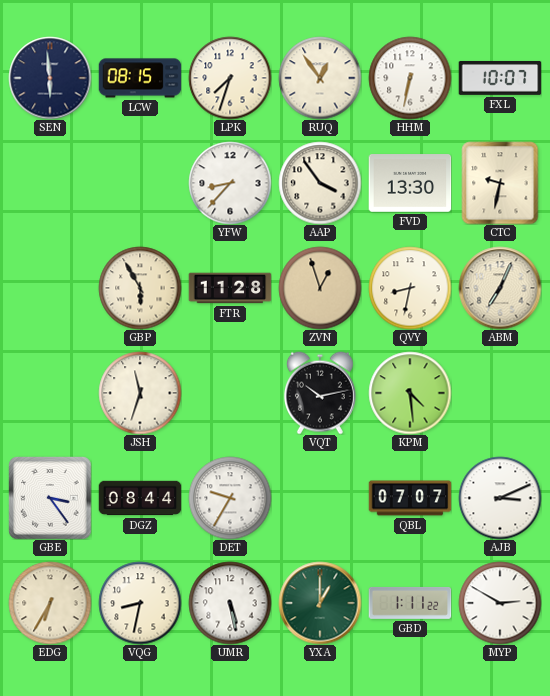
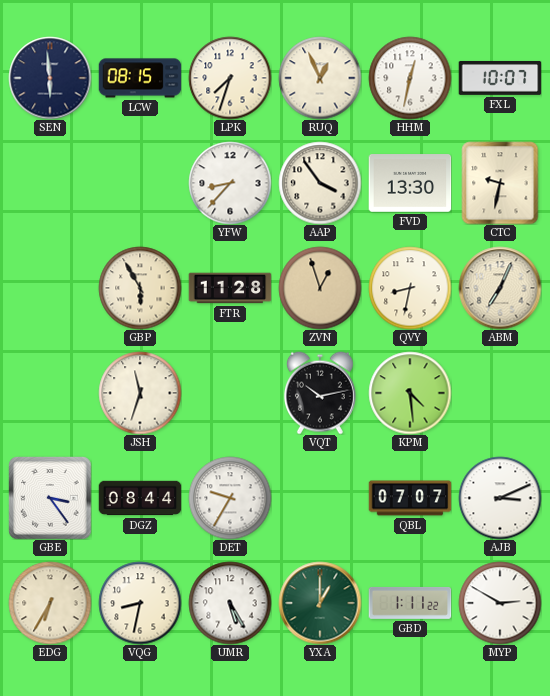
RUQ: 12:54 -> 12:56 (320, 78)
HHM: 6:32 -> 12:32 (410, 78)
UMR: 5:28 -> 5:25 (230, 603)
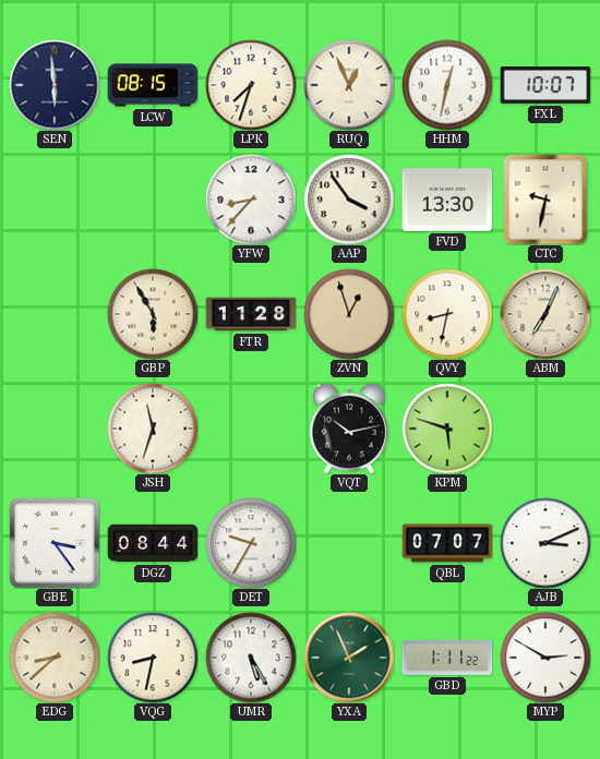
KPM: 4:29 -> 5:48 (447, 429)
EDG: 6:35 -> 8:38 (55, 658)
YXA: 1:00 -> 1:56 (349, 658)
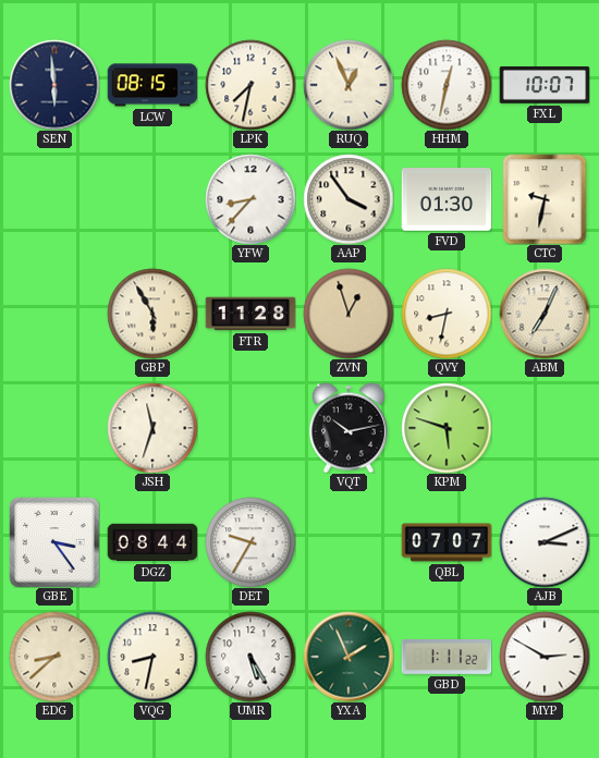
LPK: 7:33 -> 7:32 (250, 85)
FVD: 13:30 -> 01:30 (447, 199)
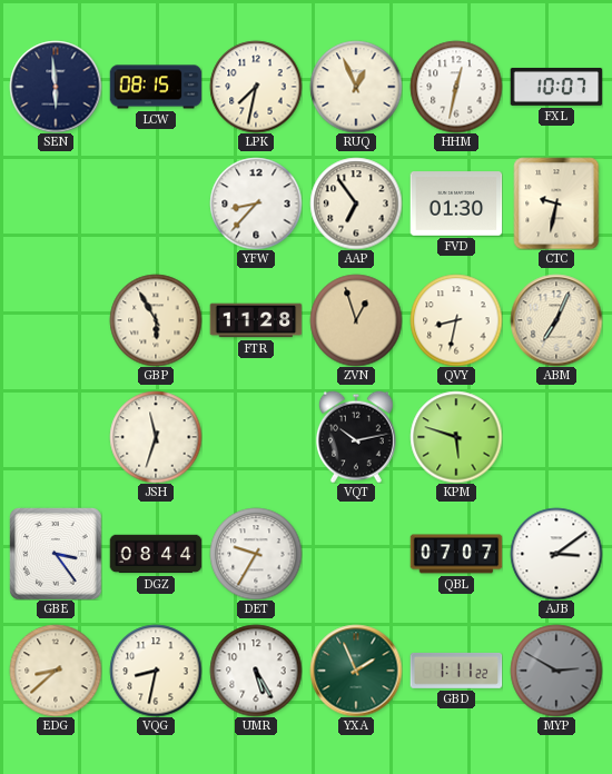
AAP: 3:54 -> 6:54 (356, 204)
AJB: 3:11 -> 3:09 (556, 554)
MYP dial: white -> grey (556, 671)
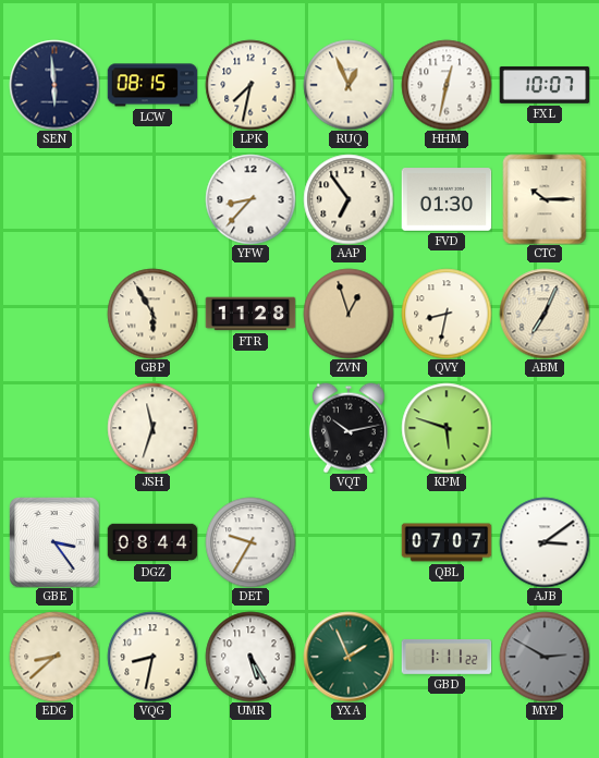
CTC: 9:32 -> 10:15 (545, 199)
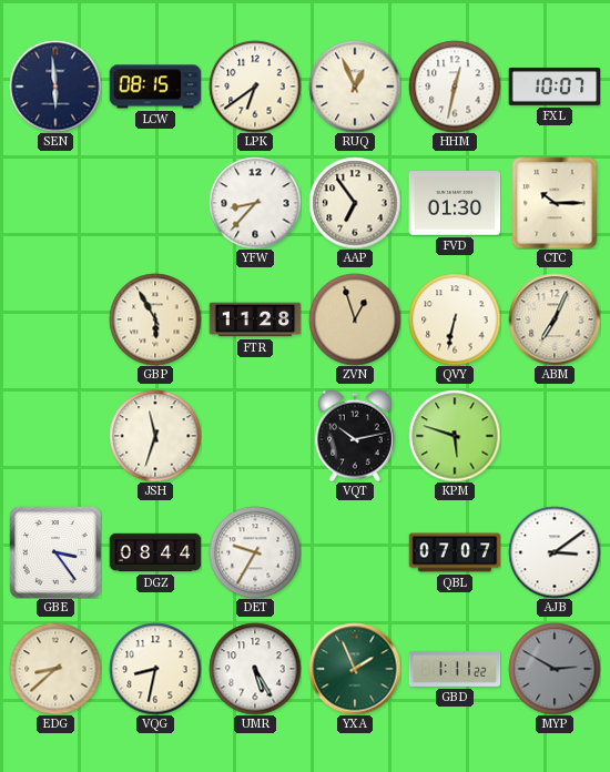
LPK: 7:32 -> 6:39 (255, 87)
QVY: 8:32 -> 6:32 (455, 319)
